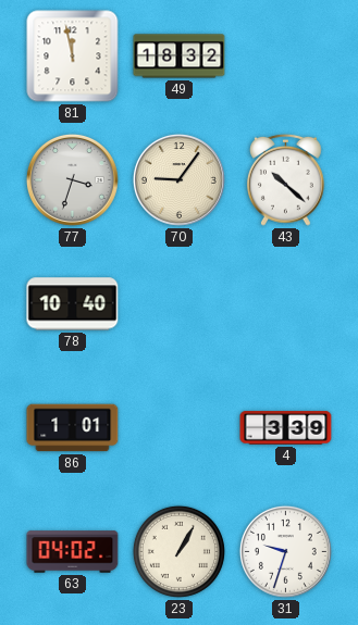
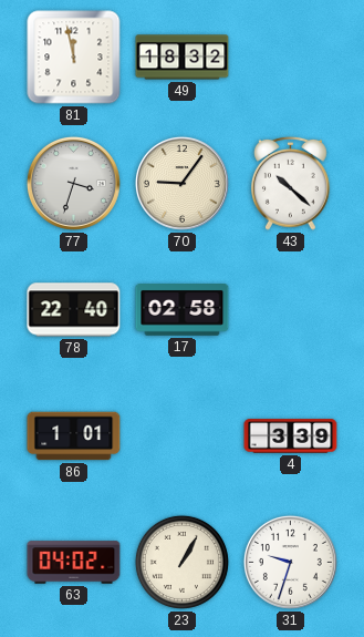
78: 10:40 -> 22:40 (74, 310)
17: none -> 02:58 (183, 310)
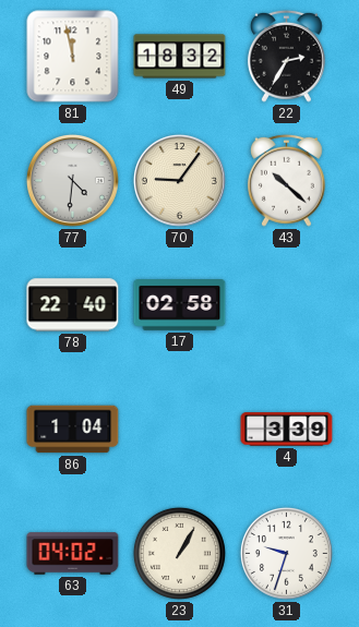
22: none -> 2:35 (286, 56)
77: 3:33 -> 4:31 (72, 180)
86: 1:01 -> 1:04 (73, 430)
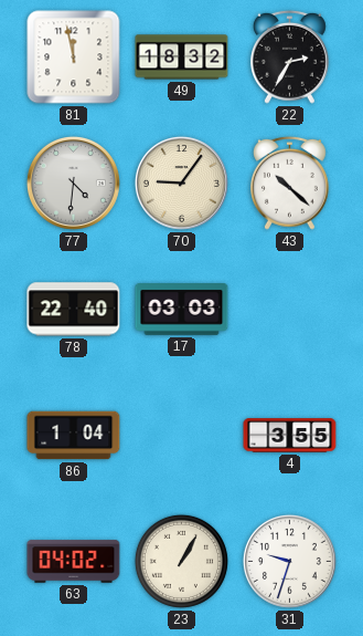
17: 02:58 -> 03:03 (182, 310)
4: 3:39 -> 3:55 (290, 436)
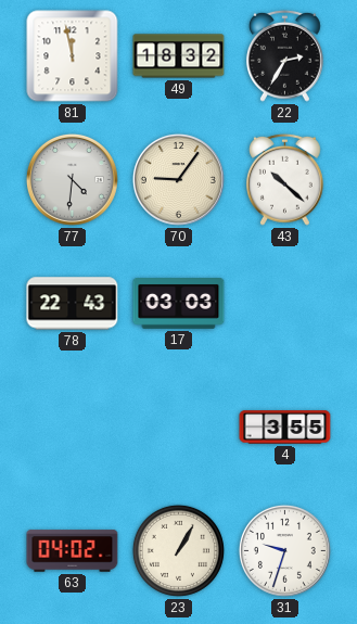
78: 22:40 -> 22:43 (73, 304)
86: 1:04 -> none (74, 436)
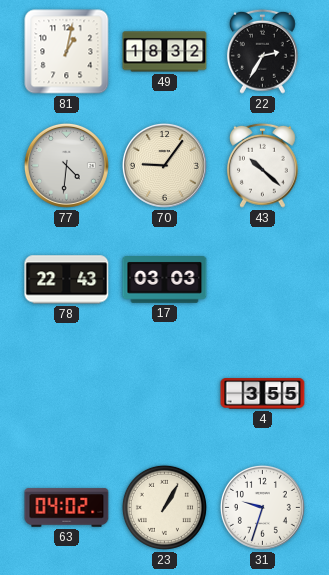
81: 11:58 -> 1:02 (67, 52)
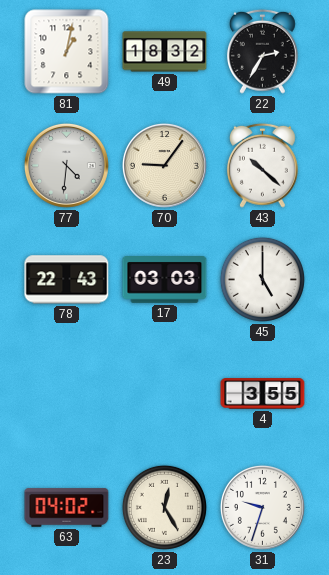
45: none -> 5:00 (262, 279)
23: 1:05 -> 12:25 (164, 507)
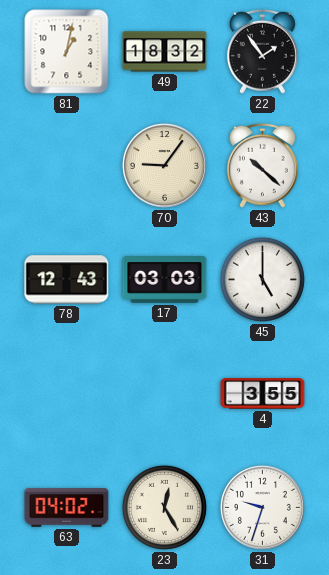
22: 2:35 -> 1:54 (262, 51)
77: 4:31 -> none (66, 165)
78: 22:43 -> 12:43 (67, 280)
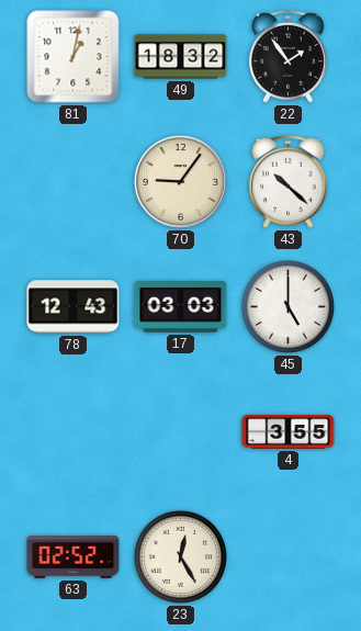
63: 04:02 -> 02:52 (74, 557)
31: 9:33 -> none (262, 507)
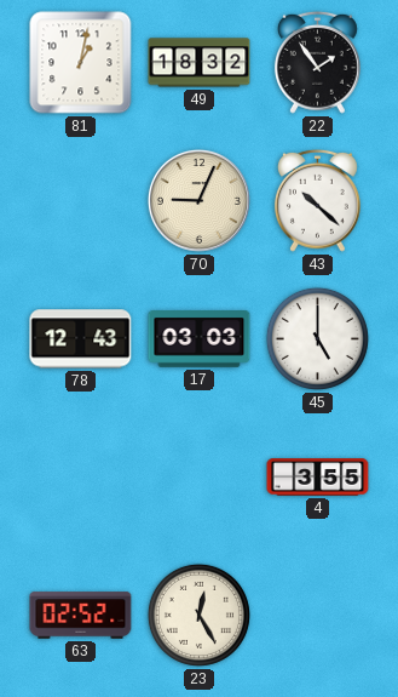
70: 9:06 -> 9:04 (198, 200)
